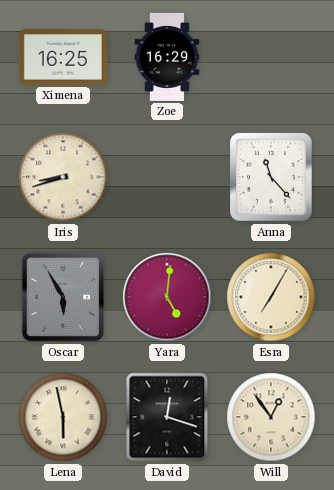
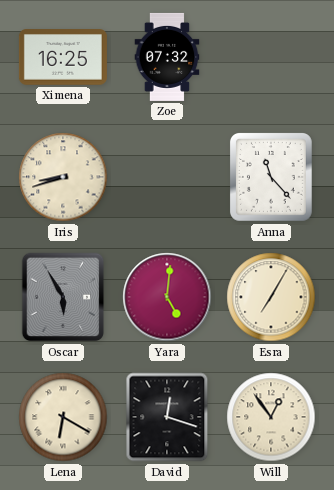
Zoe: 16:29 -> 07:32 (167, 57)
Lena: 5:58 -> 6:20 (63, 417)
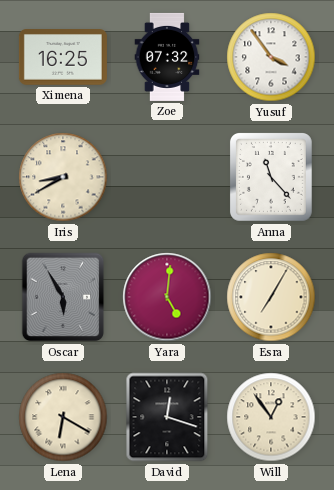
Yusuf: none -> 3:54 (271, 57)
Iris: 8:42 -> 8:40 (63, 177)
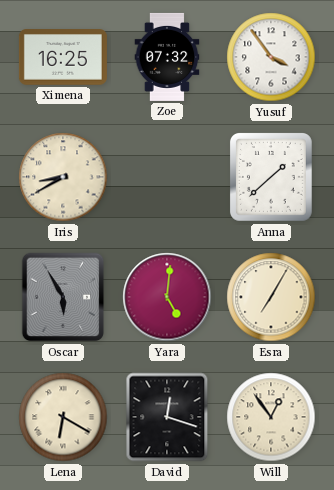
Anna: 11:23 -> 1:38 (271, 178)
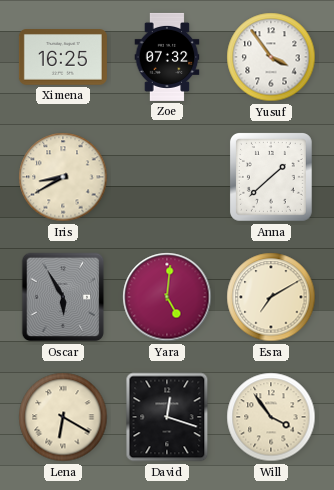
Esra: 7:05 -> 7:10 (271, 297)
Will: 12:54 -> 3:54 (271, 417)
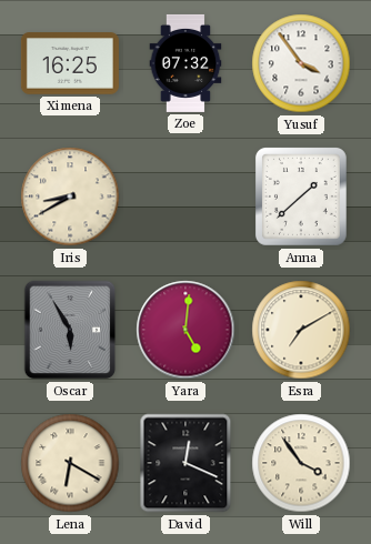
David: 12:18 -> 12:19 (185, 463)
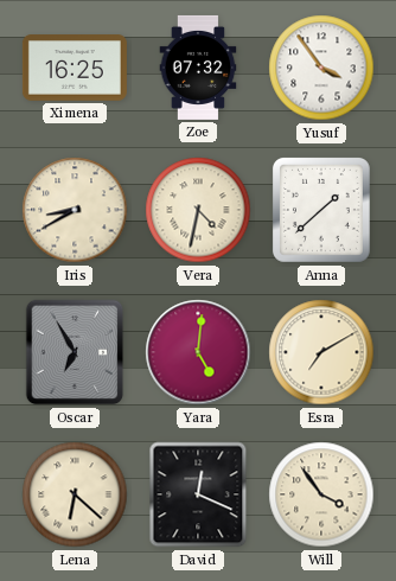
Vera: none -> 4:32 (198, 210)
Oscar: 5:55 -> 6:55 (75, 352)
Lena: 6:20 -> 6:22 (75, 494)
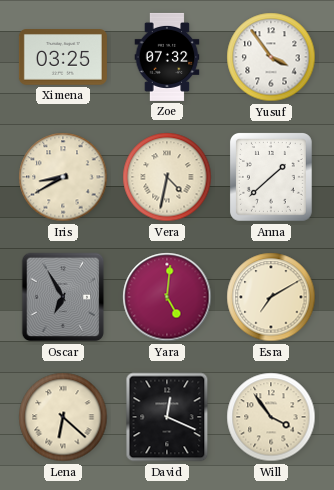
Ximena: 16:25 -> 03:25 (63, 57)
